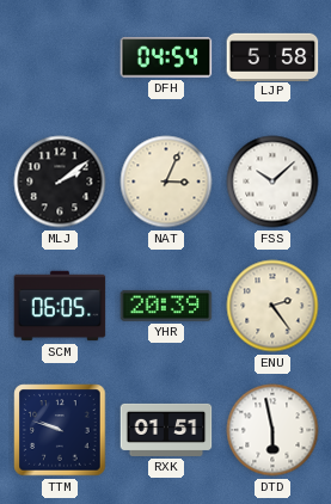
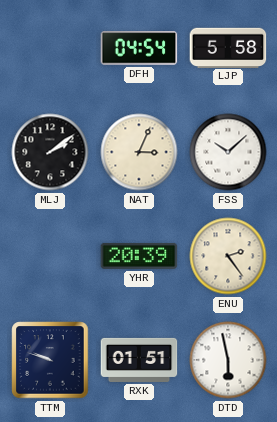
SCM: 06:05 -> none (60, 306)
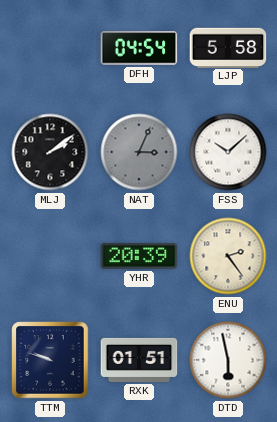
NAT dial: cream -> grey (139, 152)
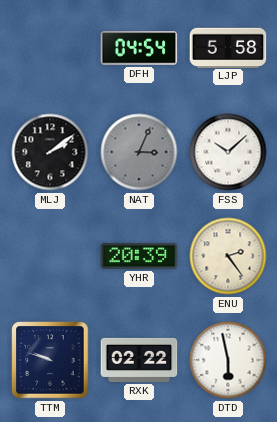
RXK: 01:51 -> 02:22 (139, 360)
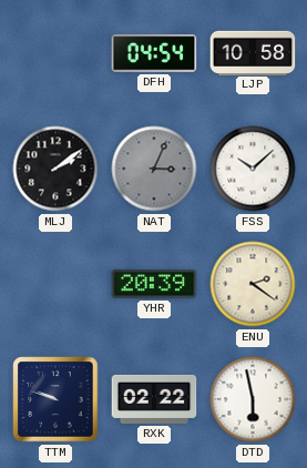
LJP: 5:58 -> 10:58 (253, 52)
ENU: 2:24 -> 2:21 (253, 284)
